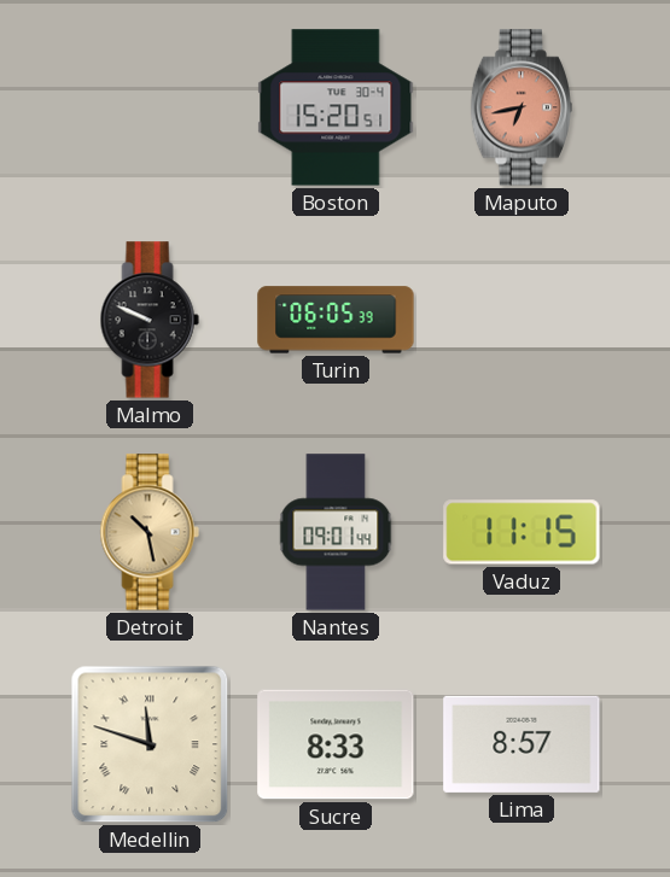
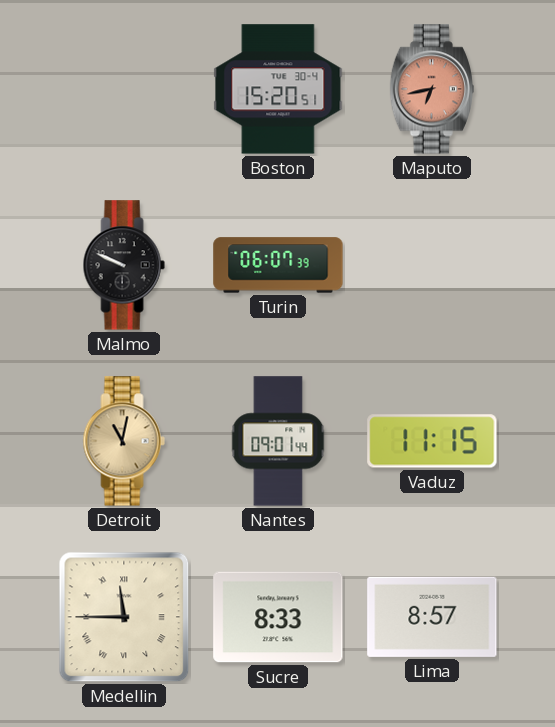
Turin: 06:05 -> 06:07 (278, 265)
Detroit: 10:28 -> 11:02 (124, 441)
Medellin: 11:48 -> 11:45 (124, 617)
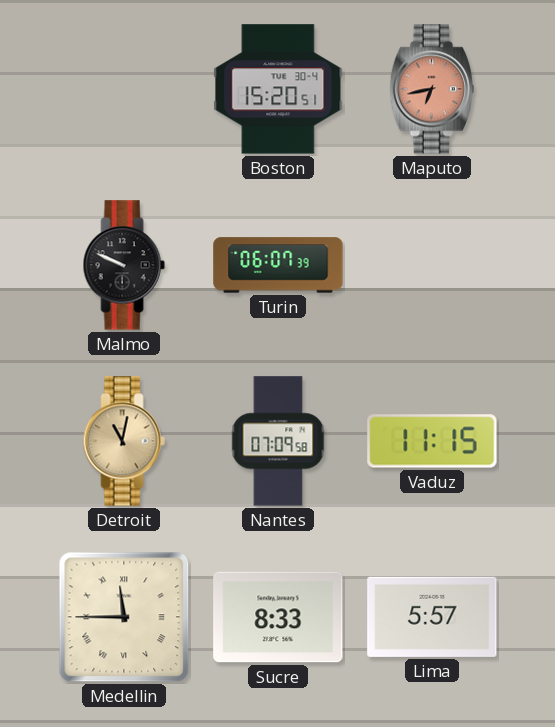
Nantes: 09:01 -> 07:09 (278, 441)
Lima: 8:57 -> 5:57 (432, 617)
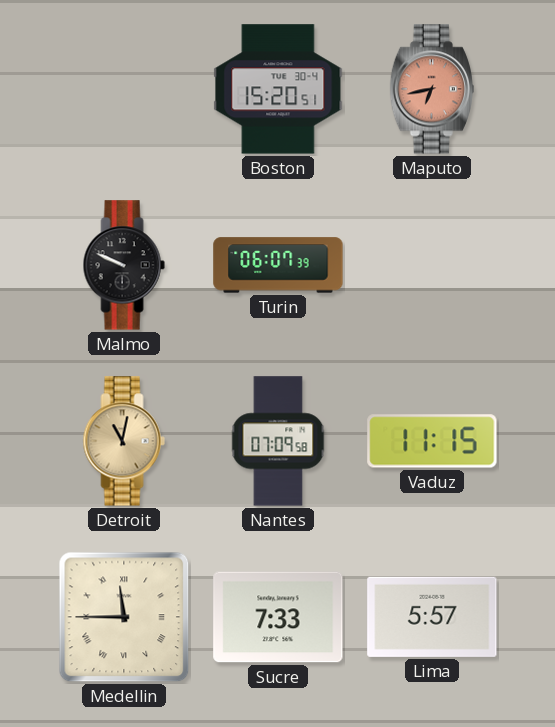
Sucre: 8:33 -> 7:33 (278, 617)
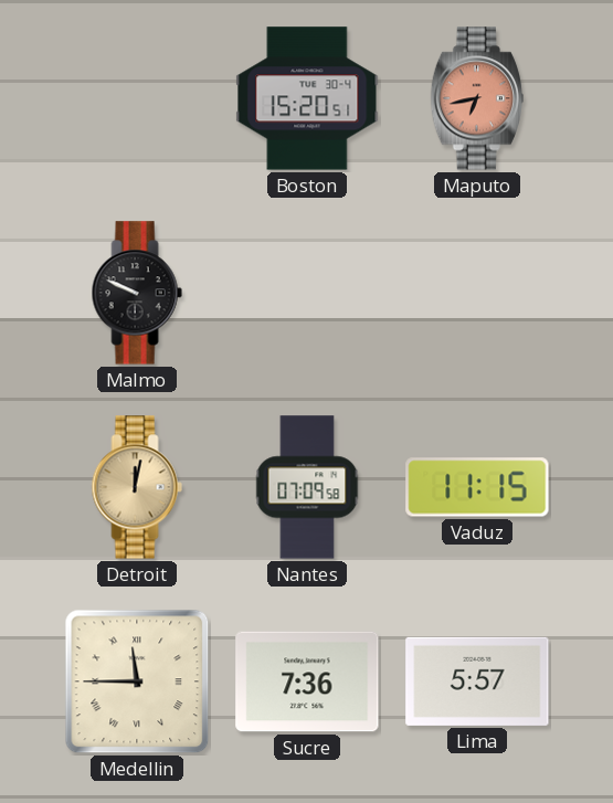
Turin: 06:07 -> none (278, 265)
Detroit: 11:02 -> 12:02 (137, 487)
Sucre: 7:33 -> 7:36 (307, 682)
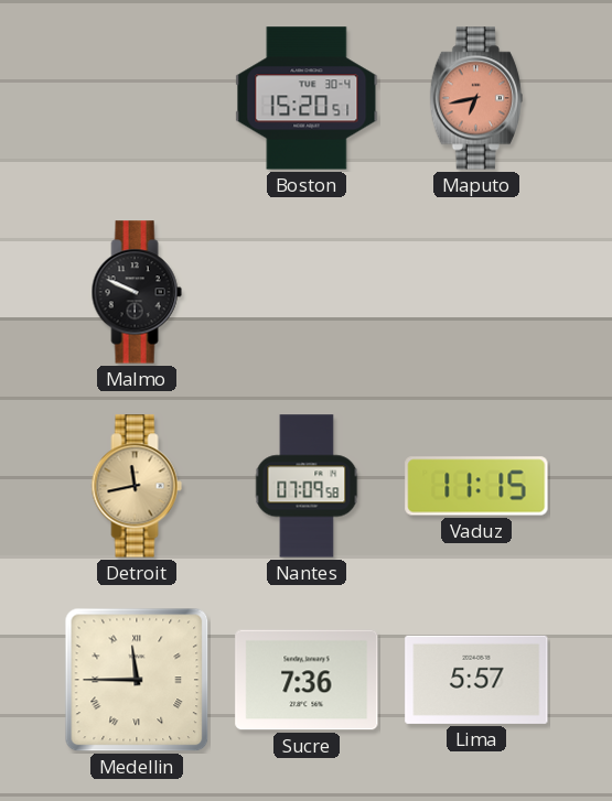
Detroit: 12:02 -> 11:43 (137, 486)
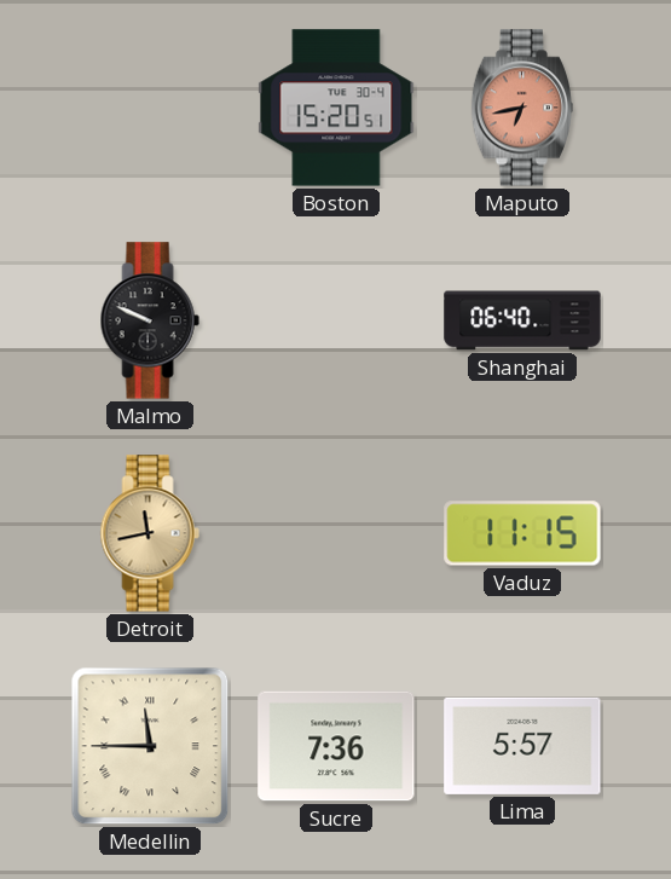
Shanghai: none -> 06:40 (522, 320)
Nantes: 07:09 -> none (307, 486)
